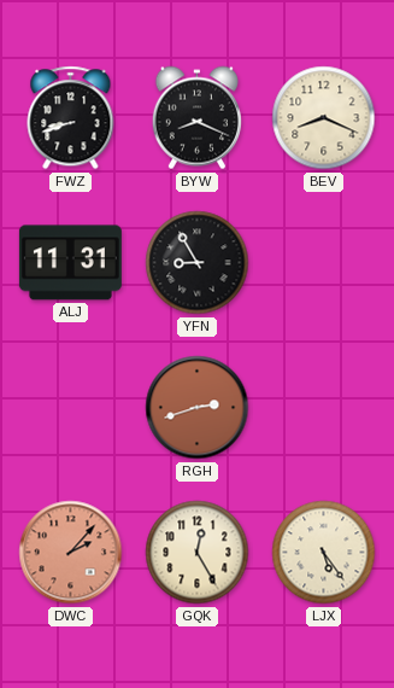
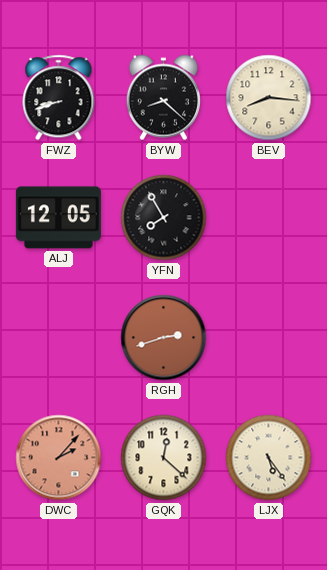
BYW: 8:19 -> 8:22 (163, 98)
BEV: 8:19 -> 8:16 (269, 98)
ALJ: 11:31 -> 12:05 (58, 218)
YFN: 8:55 -> 7:55 (164, 218)
GQK: 12:25 -> 12:22 (164, 458)
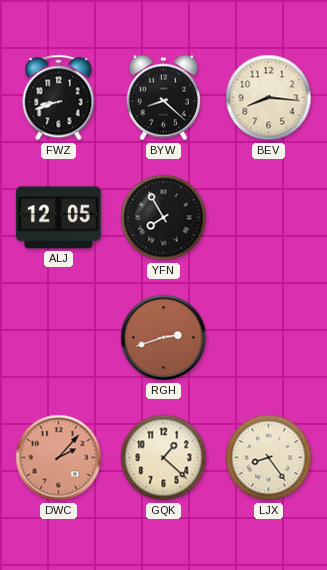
GQK: 12:22 -> 1:22 (164, 458)
LJX: 5:24 -> 8:24 (269, 458)
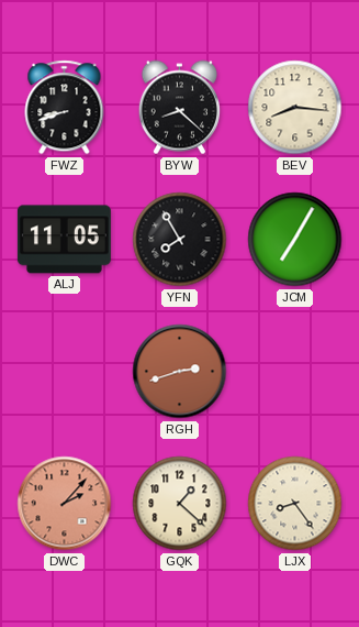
ALJ: 12:05 -> 11:05 (64, 240)
JCM: none -> 7:05 (295, 240)
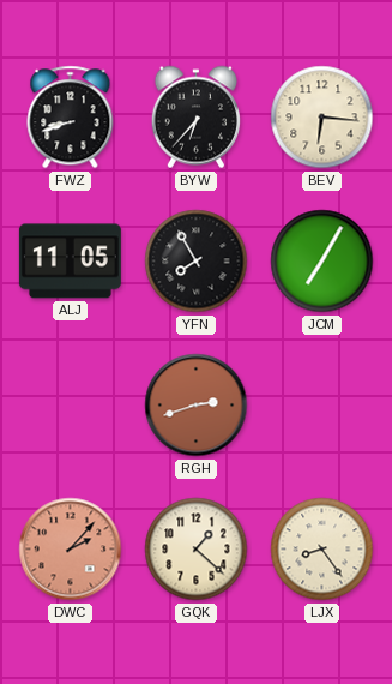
BYW: 8:22 -> 6:37 (195, 118)
BEV: 8:16 -> 6:16 (322, 118)
